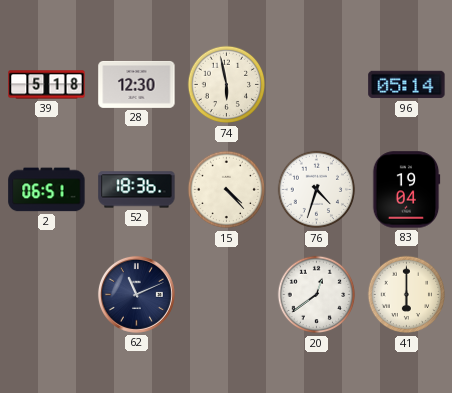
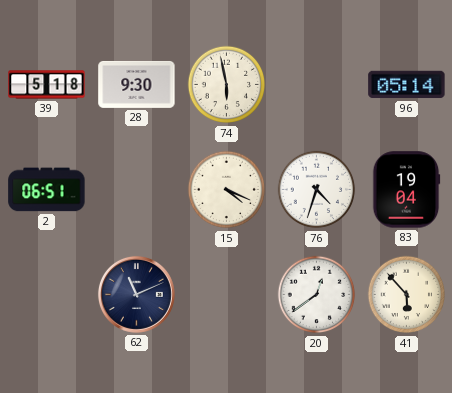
28: 12:30 -> 9:30 (137, 84)
52: 18:36 -> none (137, 190)
15: 4:23 -> 4:19 (227, 190)
41: 6:00 -> 5:53 (407, 295)
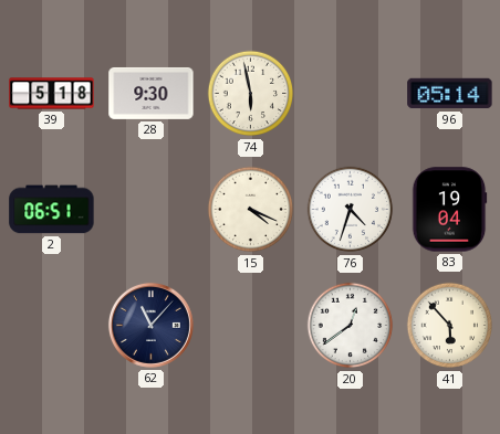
62: 11:11 -> 11:07 (150, 325)
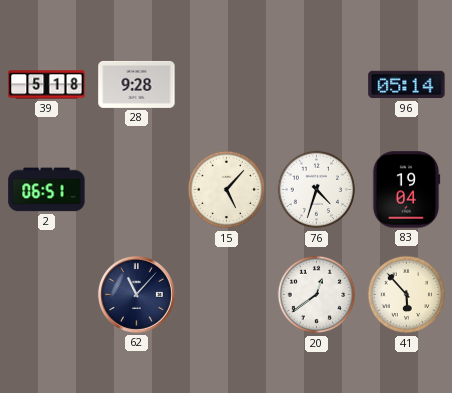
28: 9:30 -> 9:28 (137, 84)
74: 5:58 -> none (251, 94)
15: 4:19 -> 5:07 (227, 190)
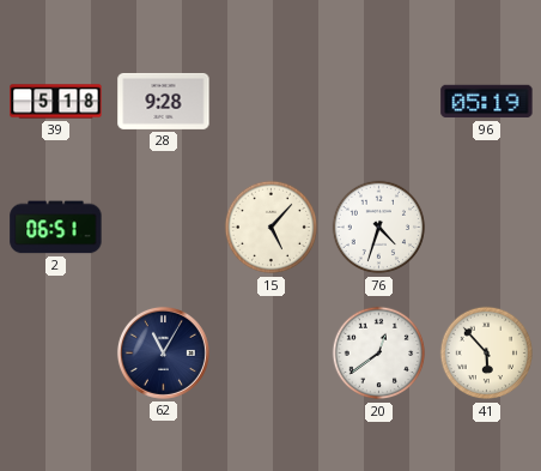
96: 05:14 -> 05:19 (487, 102)
83: 19:04 -> none (406, 190)
62: 11:07 -> 11:05 (163, 352)
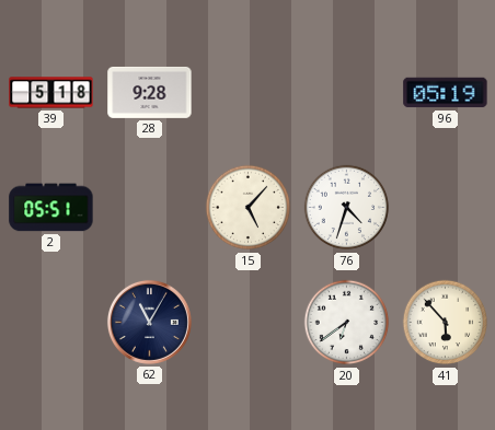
2: 06:51 -> 05:51 (51, 208)
20: 12:39 -> 6:39 (347, 323)
